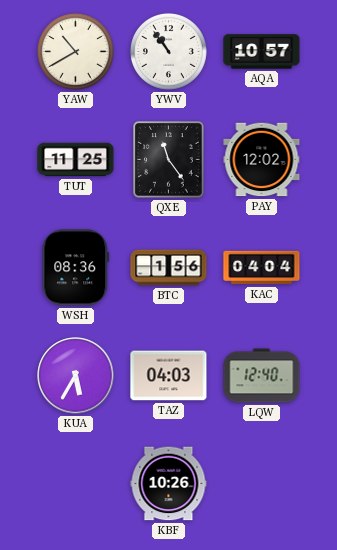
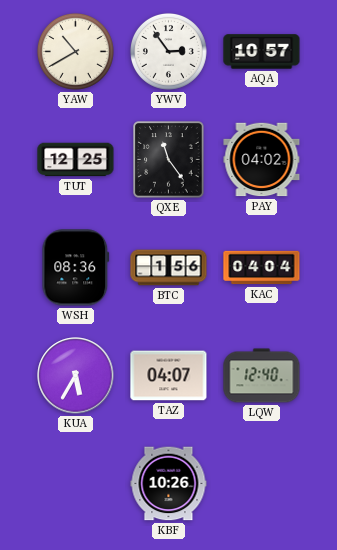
YWV: 10:54 -> 2:54 (168, 51)
TUT: 11:25 -> 12:25 (76, 160)
PAY: 12:02 -> 04:02 (262, 160)
TAZ: 04:03 -> 04:07 (169, 376)
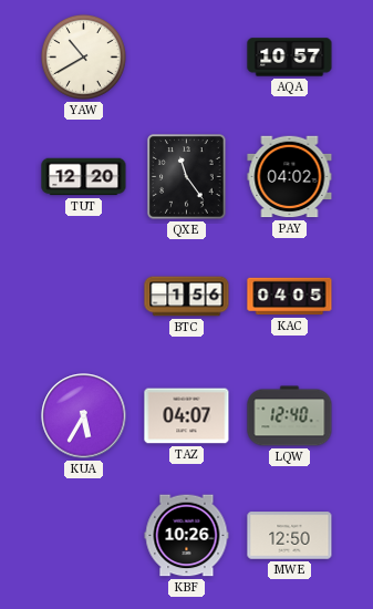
YWV: 2:54 -> none (168, 51)
TUT: 12:25 -> 12:20 (84, 177)
WSH: 08:36 -> none (76, 268)
KAC: 04:04 -> 04:05 (290, 297)
MWE: none -> 12:50 (290, 536)
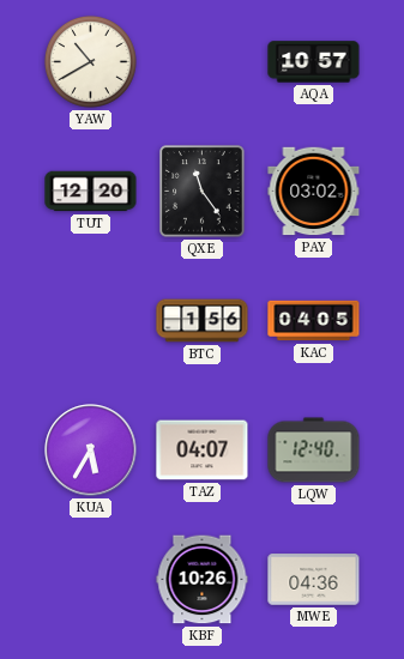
PAY: 04:02 -> 03:02 (314, 192)
MWE: 12:50 -> 04:36 (314, 580)
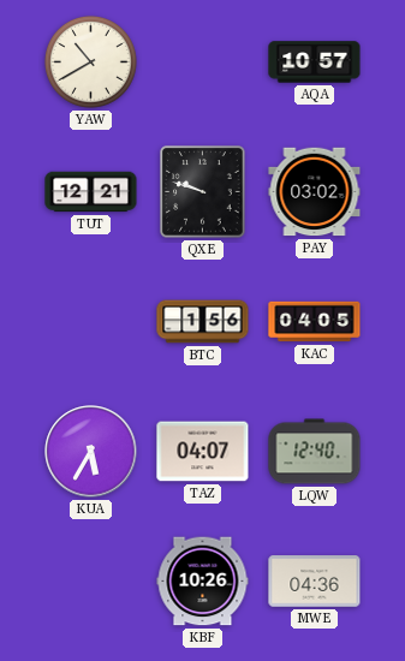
TUT: 12:20 -> 12:21 (91, 192)
QXE: 11:24 -> 9:48 (203, 192)
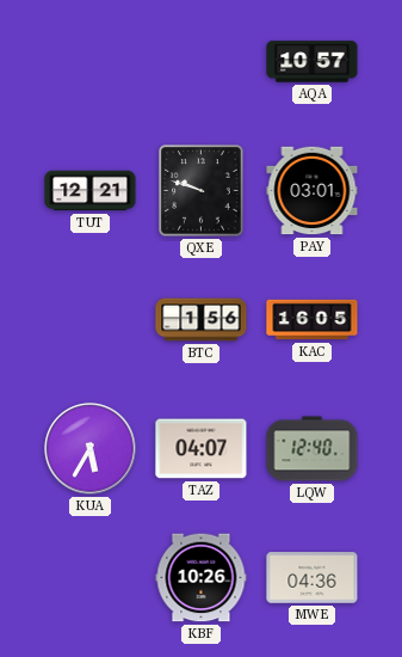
YAW: 10:40 -> none (90, 61)
PAY: 03:02 -> 03:01 (313, 191)
KAC: 04:05 -> 16:05 (313, 320)
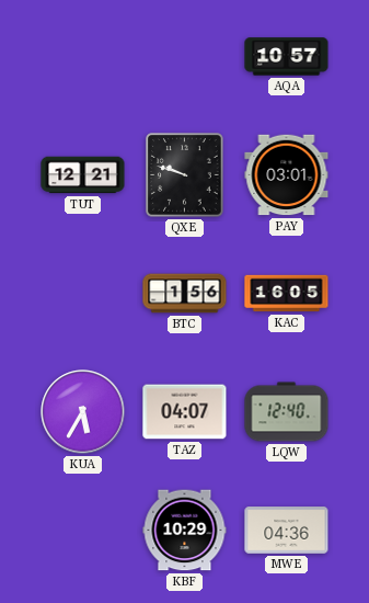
KBF: 10:26 -> 10:29 (185, 531)
